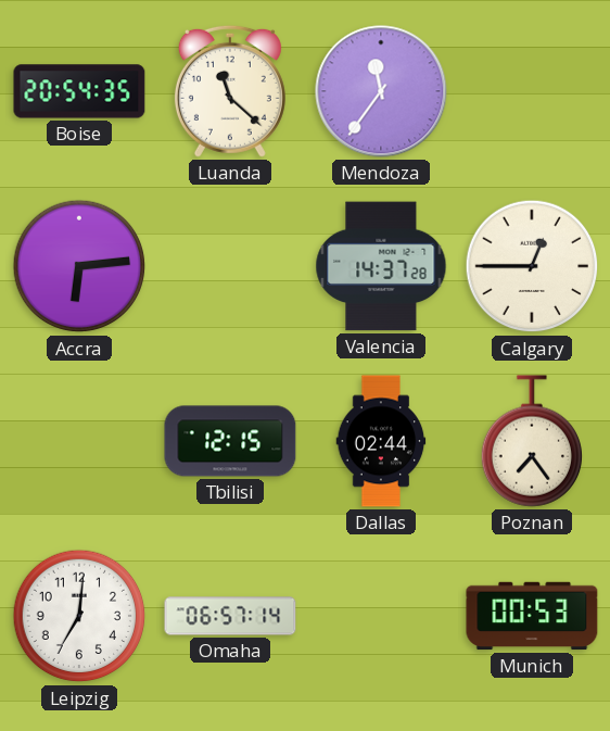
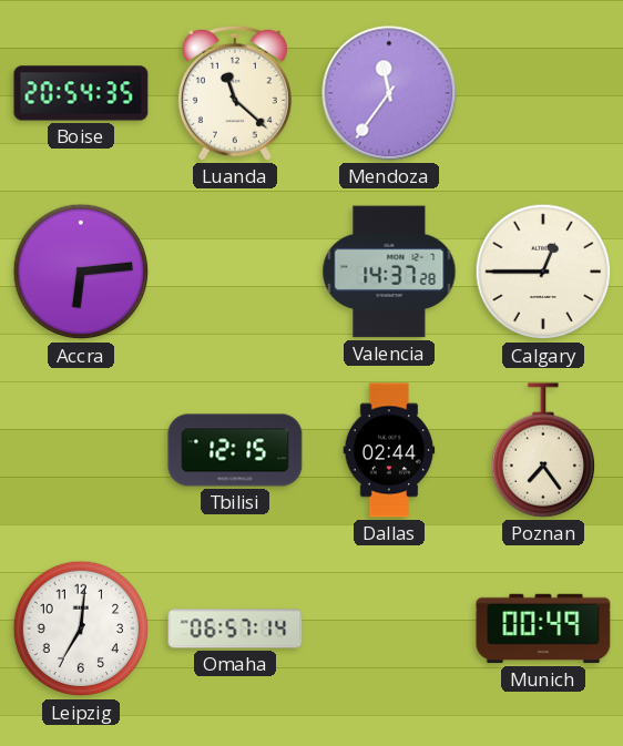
Munich: 00:53 -> 00:49 (543, 629)
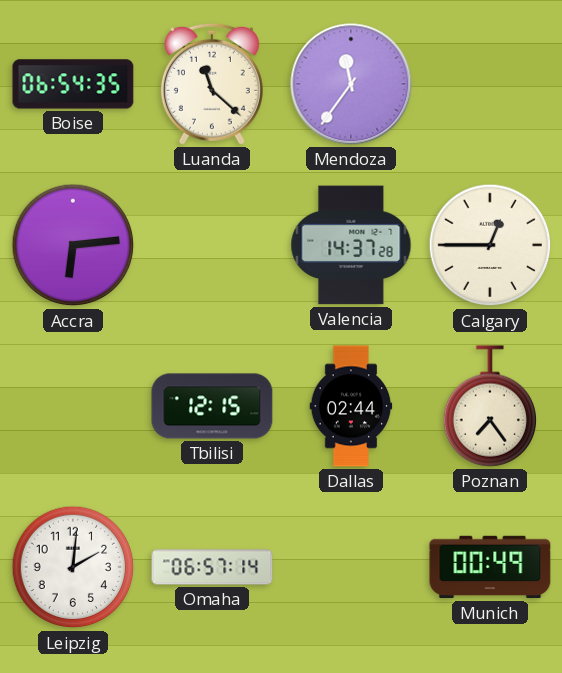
Boise: 20:54 -> 06:54 (73, 84)
Leipzig: 7:01 -> 2:01 (73, 567)
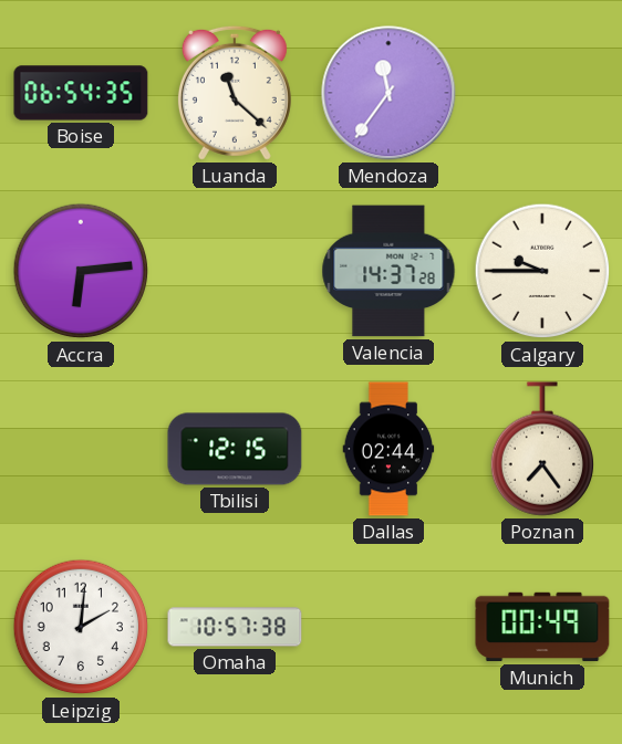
Calgary: 12:45 -> 9:45 (542, 271)
Omaha: 06:57 -> 10:57 (235, 627)
